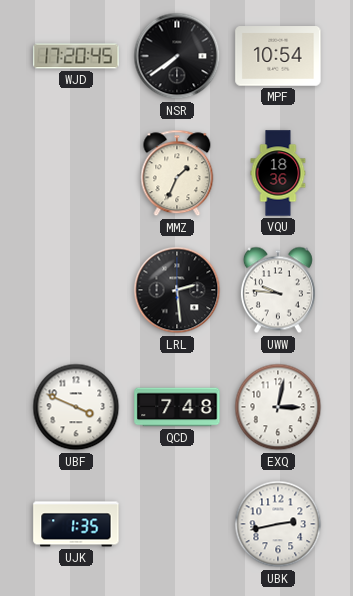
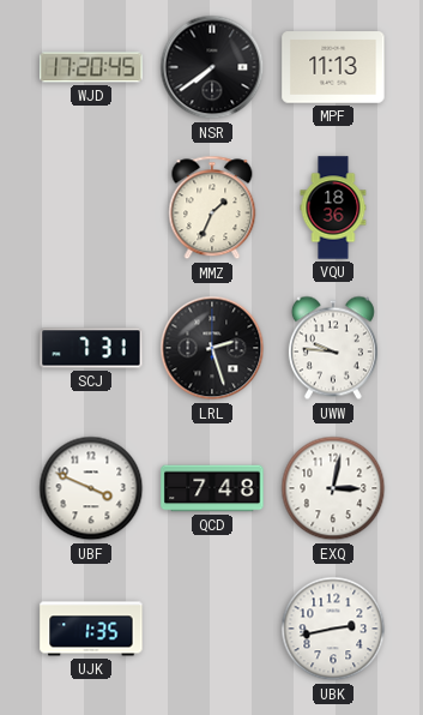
MPF: 10:54 -> 11:13 (333, 67)
SCJ: none -> 7:31 (91, 348)
LRL: 2:29 -> 2:27 (212, 348)
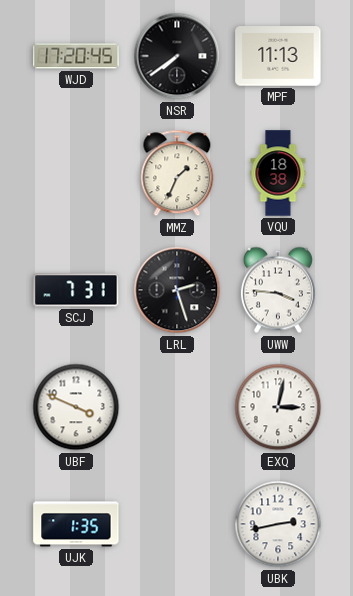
VQU: 18:36 -> 18:38 (278, 173)
UWW: 9:46 -> 3:46 (278, 290)
QCD: 7:48 -> none (212, 488)
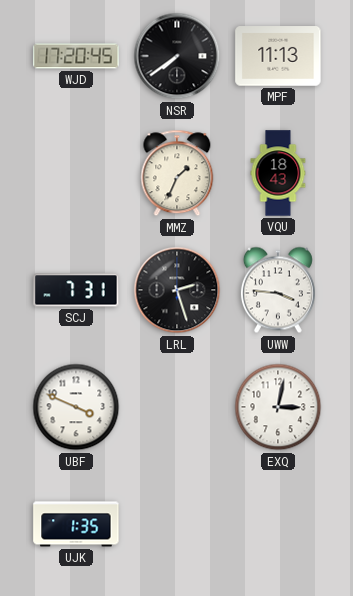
VQU: 18:38 -> 18:43 (278, 173)
UBK: 2:43 -> none (278, 524)
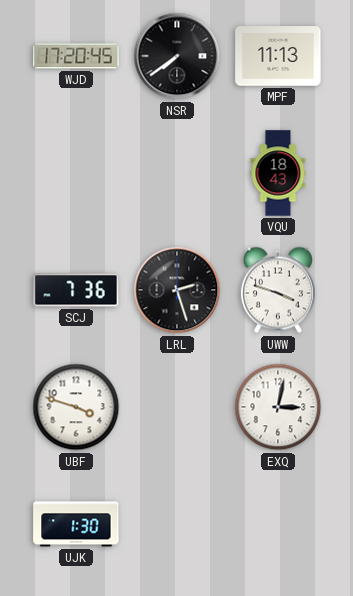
MMZ: 1:34 -> none (177, 173)
SCJ: 7:31 -> 7:36 (76, 290)
UWW: 3:46 -> 3:48 (278, 290)
UBF: 3:49 -> 3:48 (76, 407)
UJK: 1:35 -> 1:30 (76, 524)
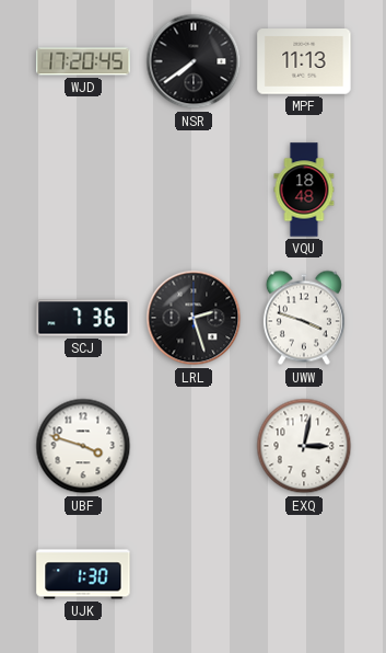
VQU: 18:43 -> 18:48 (304, 190)
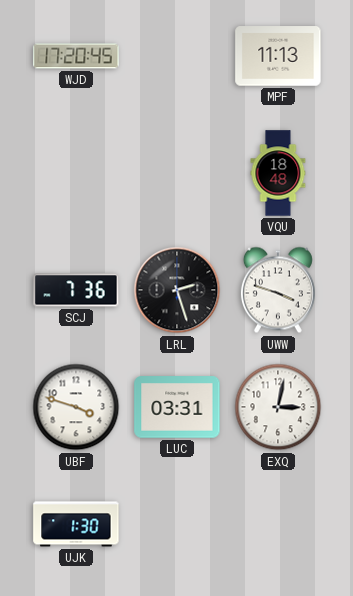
NSR: 7:39 -> none (194, 61)
LUC: none -> 03:31 (177, 407)
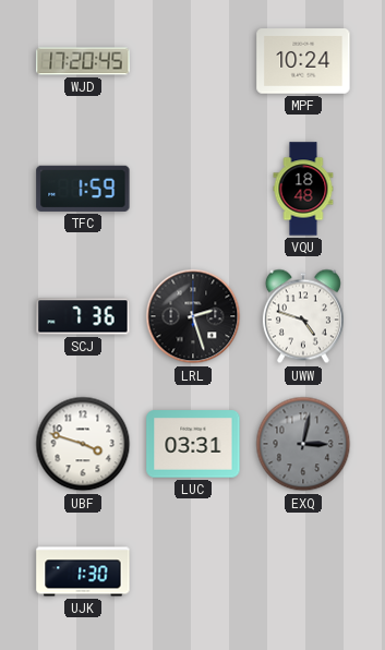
MPF: 11:13 -> 10:24 (303, 61)
TFC: none -> 1:59 (83, 189)
UWW: 3:48 -> 4:48 (303, 316)
EXQ dial: white -> grey (303, 444)
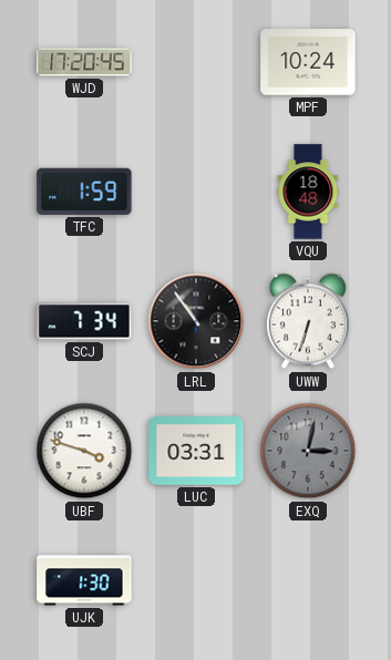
SCJ: 7:36 -> 7:34 (84, 321)
LRL: 2:27 -> 10:54 (196, 321)
UWW: 4:48 -> 6:33 (308, 321)
